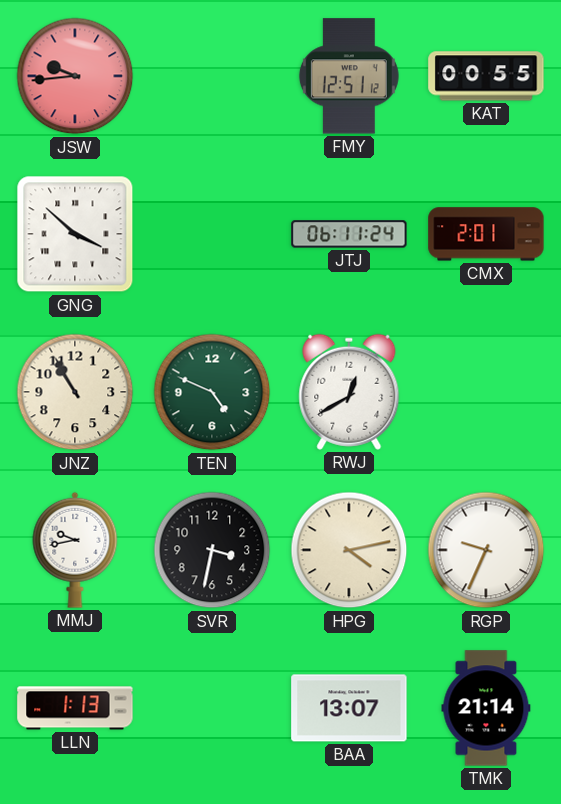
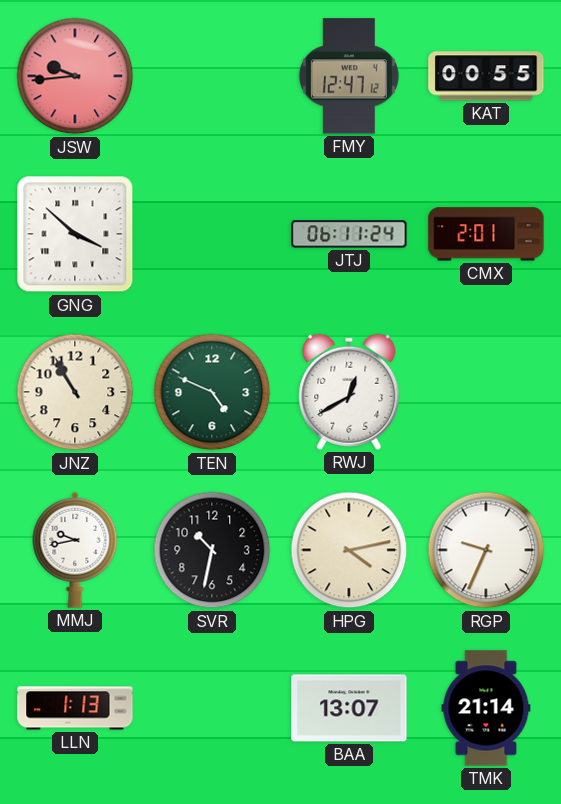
FMY: 12:51 -> 12:47 (349, 76)
SVR: 3:32 -> 10:32 (212, 550)
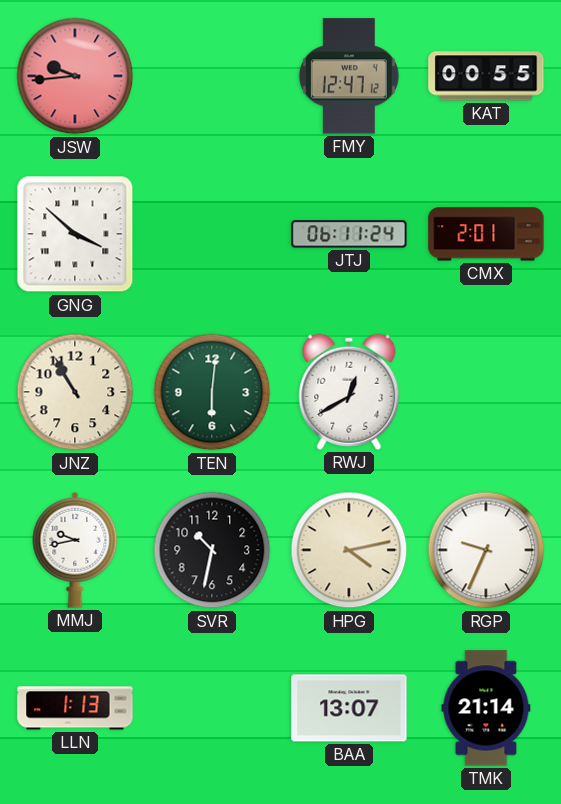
TEN: 4:49 -> 6:01 (212, 392)
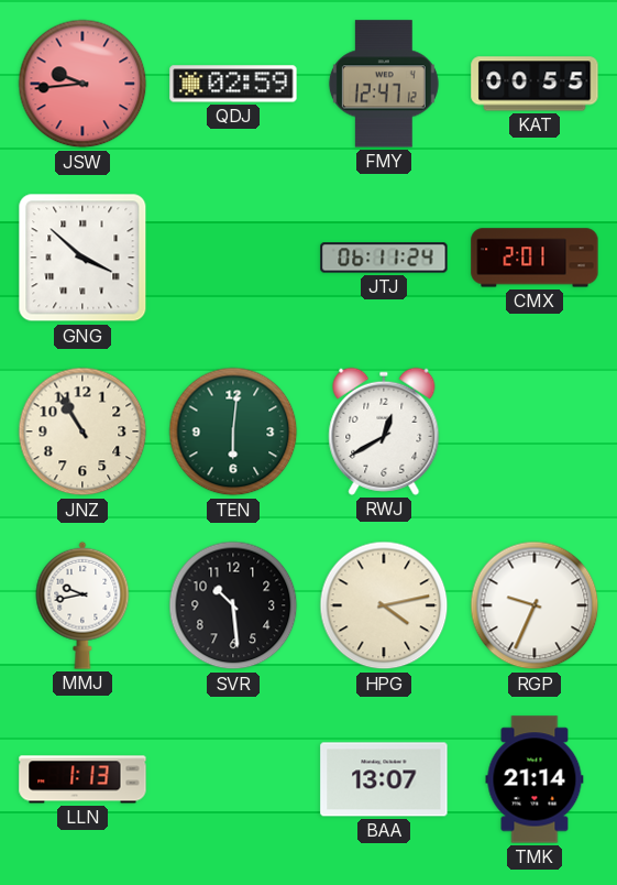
QDJ: none -> 02:59 (233, 84)
SVR: 10:32 -> 10:29 (233, 605)
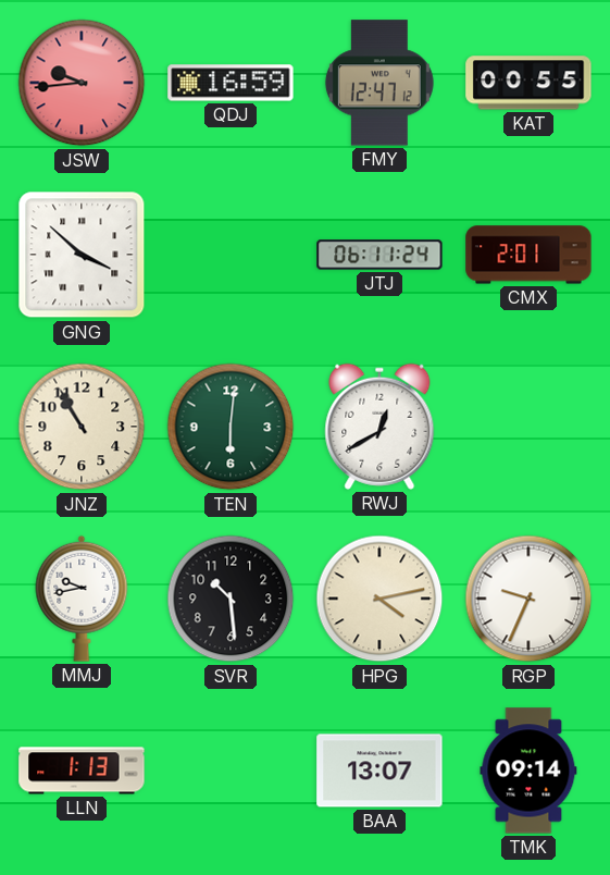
QDJ: 02:59 -> 16:59 (231, 83)
TMK: 21:14 -> 09:14 (528, 771)
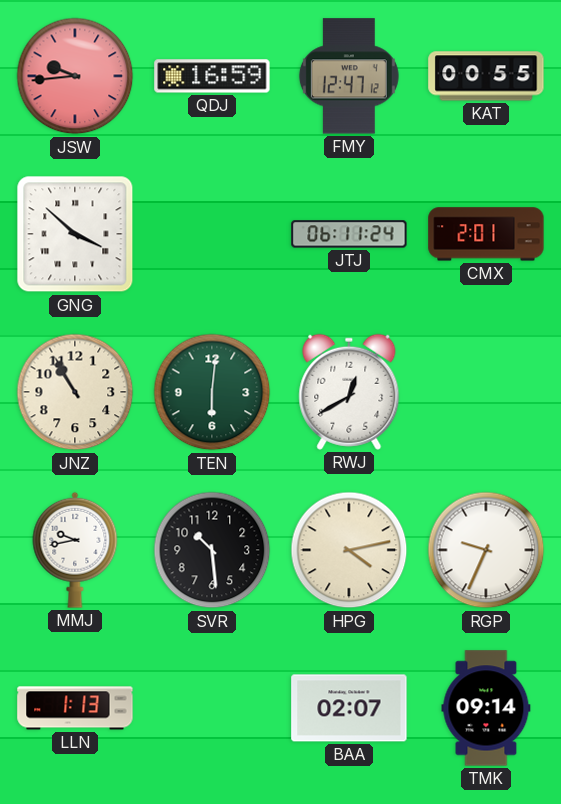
BAA: 13:07 -> 02:07 (349, 708)
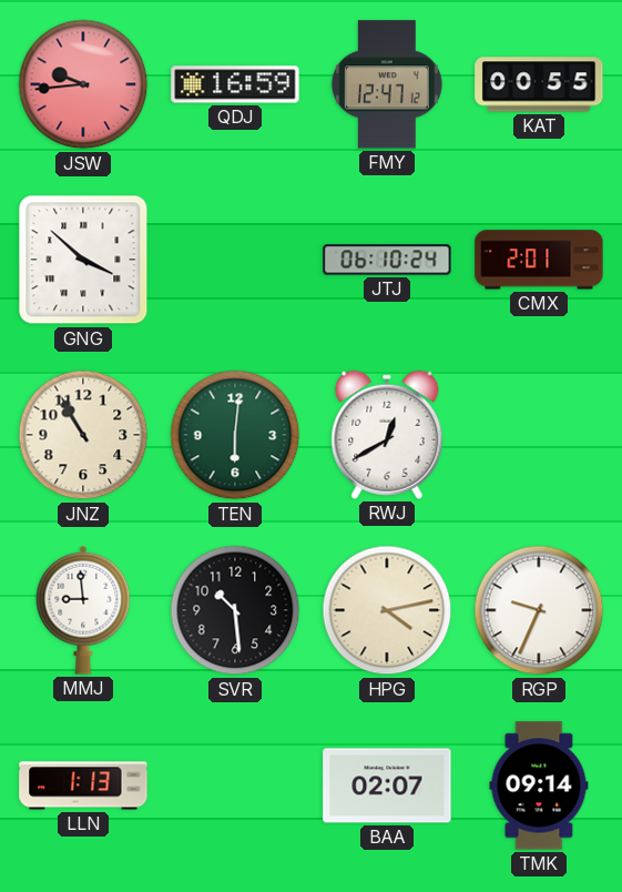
JTJ: 06:11 -> 06:10 (387, 260)
MMJ: 9:43 -> 8:59 (83, 610)
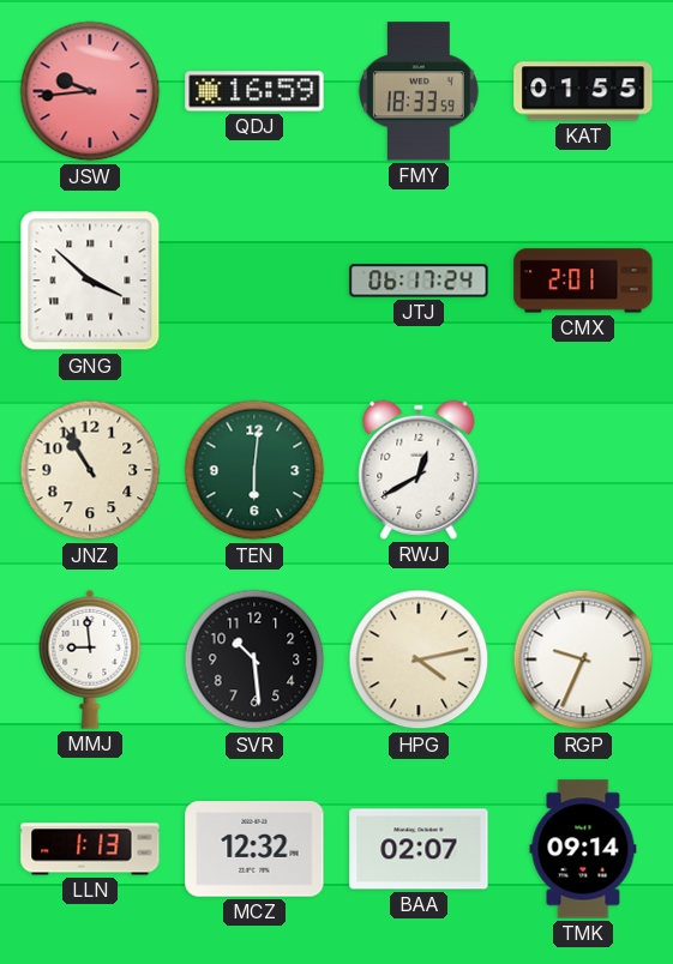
FMY: 12:47 -> 18:33 (419, 91)
KAT: 00:55 -> 01:55 (583, 91)
JTJ: 06:10 -> 06:17 (419, 281)
MCZ: none -> 12:32 (254, 849)
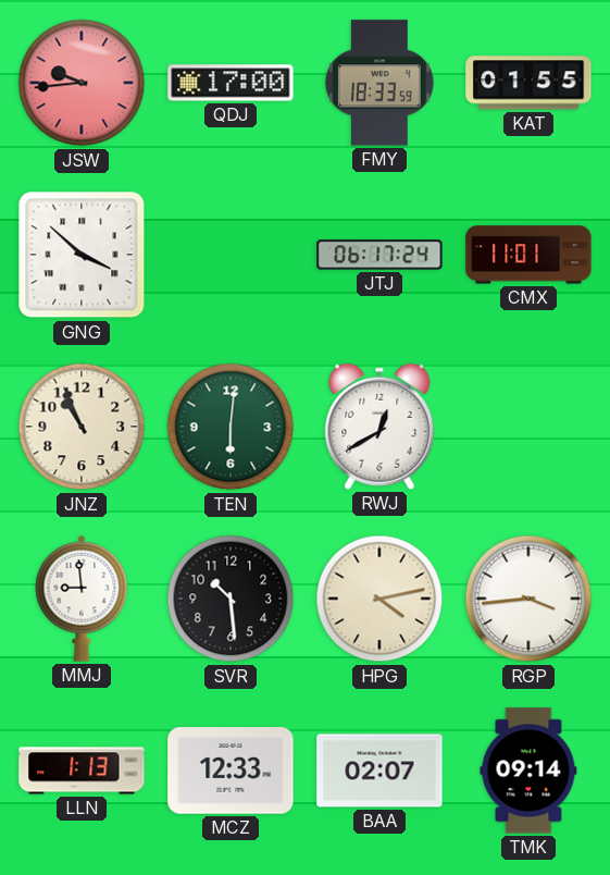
QDJ: 16:59 -> 17:00 (231, 83)
CMX: 2:01 -> 11:01 (528, 255)
JNZ: 10:55 -> 10:56 (82, 427)
RGP: 9:34 -> 3:44 (528, 599)
MCZ: 12:32 -> 12:33 (231, 771)
